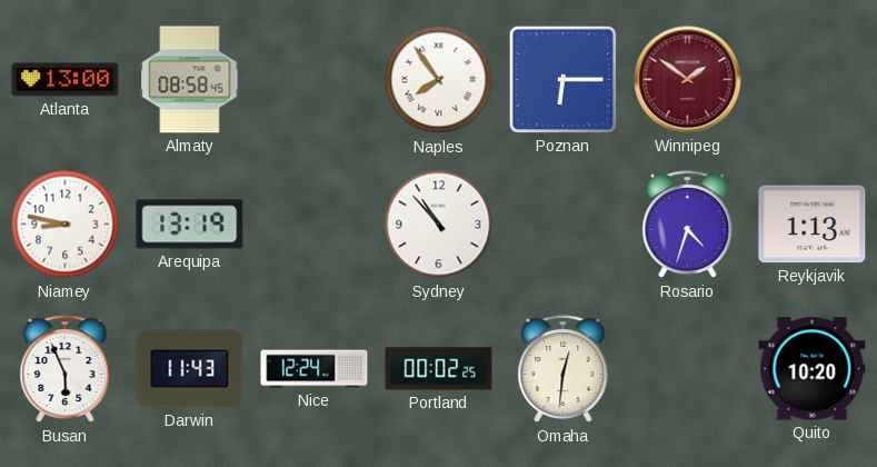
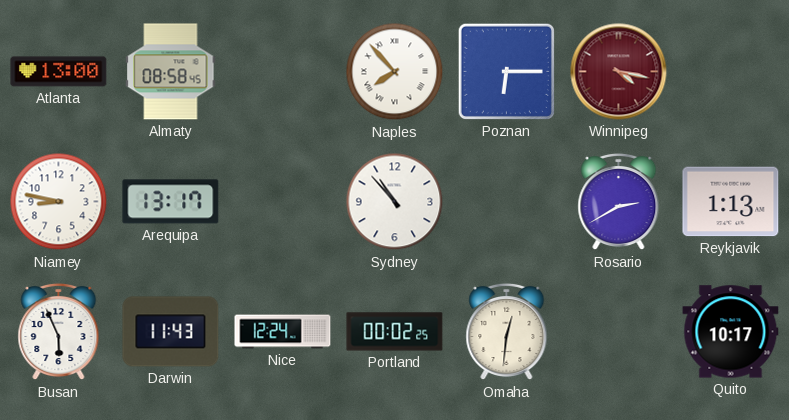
Naples: 7:54 -> 7:53 (395, 72)
Winnipeg: 1:51 -> 4:17 (619, 72)
Arequipa: 13:19 -> 13:17 (171, 202)
Rosario: 4:33 -> 2:40 (619, 202)
Quito: 10:20 -> 10:17 (731, 332)
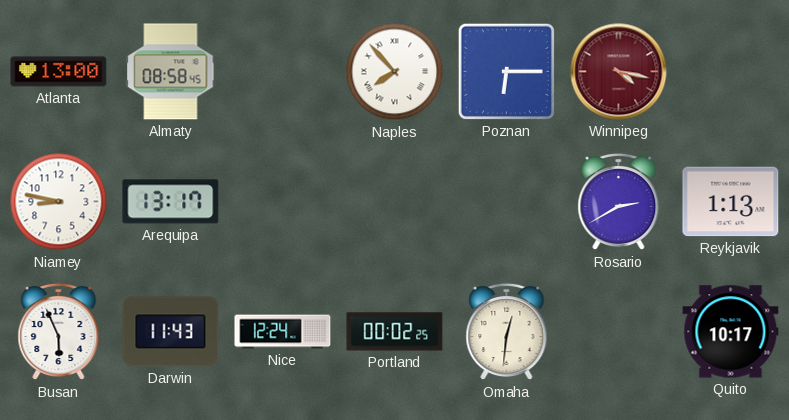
Sydney: 10:53 -> none (395, 202)
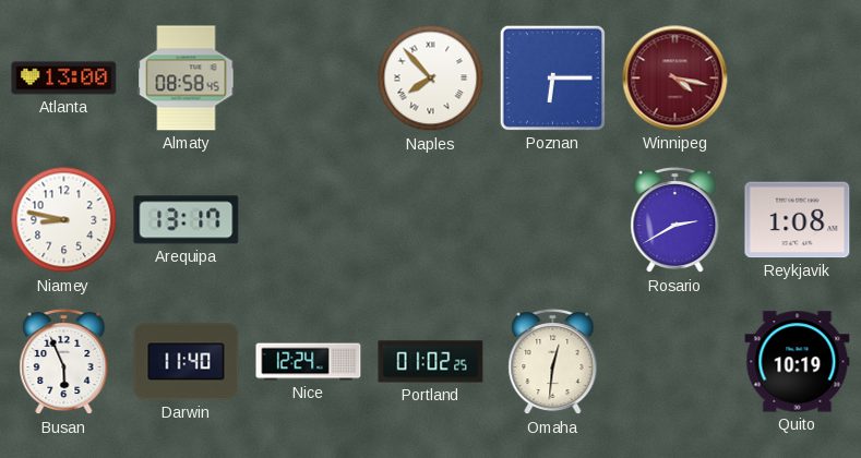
Reykjavik: 1:13 -> 1:08 (798, 220)
Darwin: 11:43 -> 11:40 (187, 362)
Portland: 00:02 -> 01:02 (431, 362)
Quito: 10:17 -> 10:19 (798, 362)
